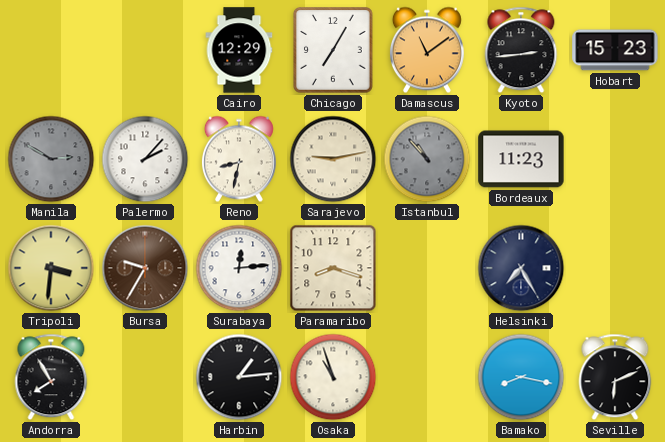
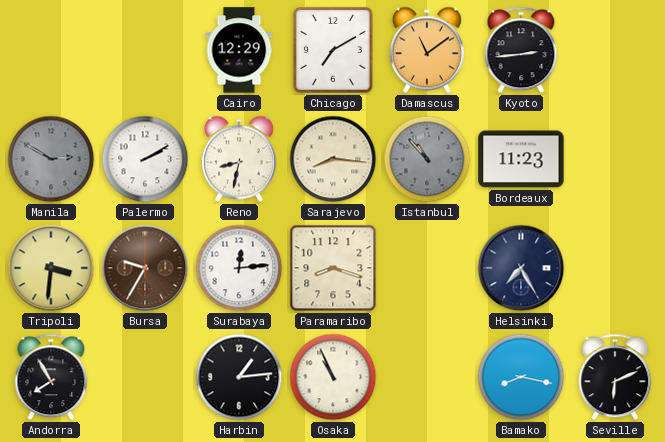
Chicago: 7:05 -> 7:10 (333, 50)
Hobart: 15:23 -> none (615, 50)
Palermo: 2:07 -> 2:10 (145, 159)
Sarajevo: 9:13 -> 8:16 (333, 159)
Osaka: 10:57 -> 10:56 (333, 377)
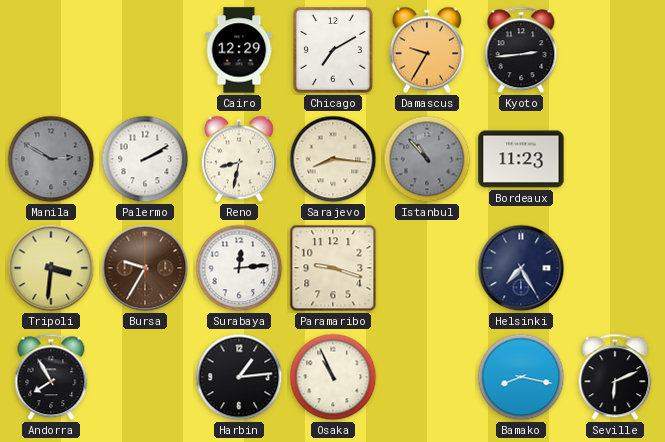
Damascus: 11:09 -> 9:35 (427, 50)
Paramaribo: 8:18 -> 9:18 (333, 268)
